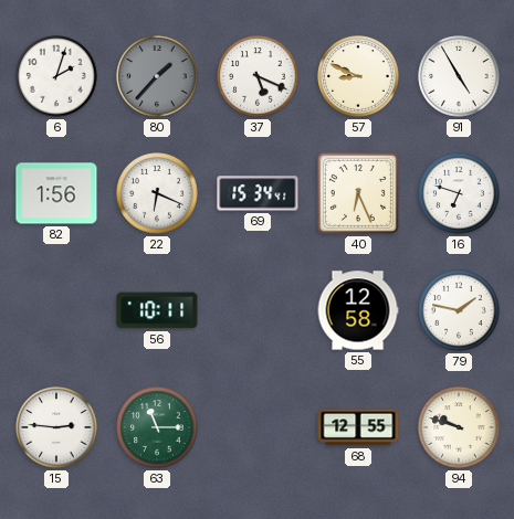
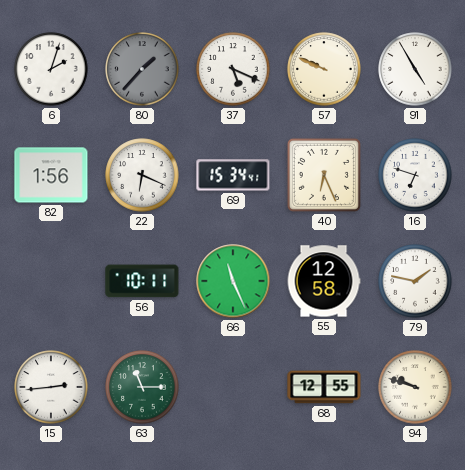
57: 8:49 -> 9:49 (324, 69)
66: none -> 11:26 (233, 281)
15: 2:46 -> 2:44 (51, 387)
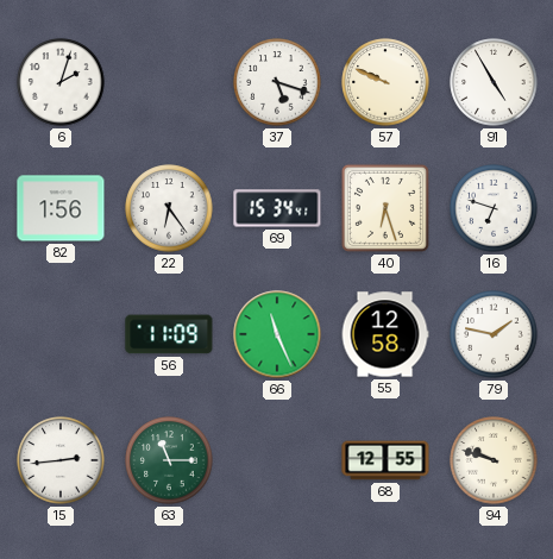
80: 1:37 -> none (142, 69)
37: 5:19 -> 5:18 (277, 82)
22: 6:19 -> 6:24 (169, 208)
40: 6:26 -> 6:27 (385, 208)
56: 10:11 -> 11:09 (169, 334)
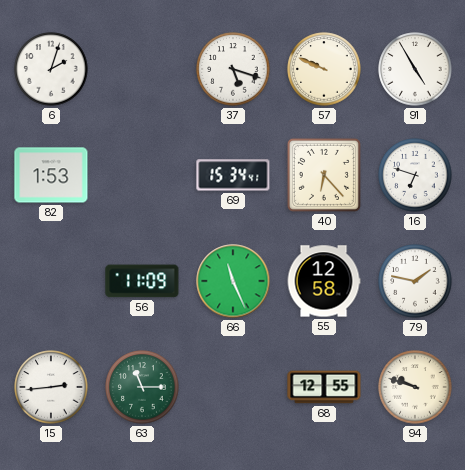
82: 1:56 -> 1:53 (51, 175)
22: 6:24 -> none (169, 208)
40: 6:27 -> 6:23 (324, 175)
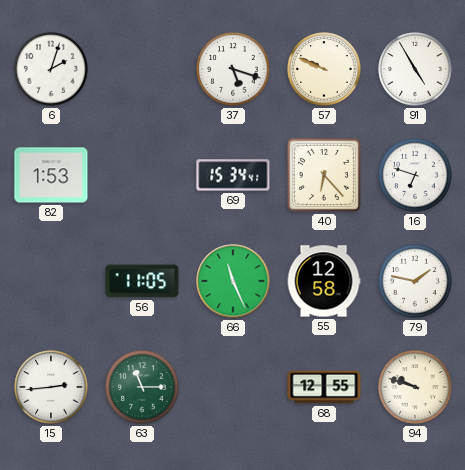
56: 11:09 -> 11:05 (142, 281)
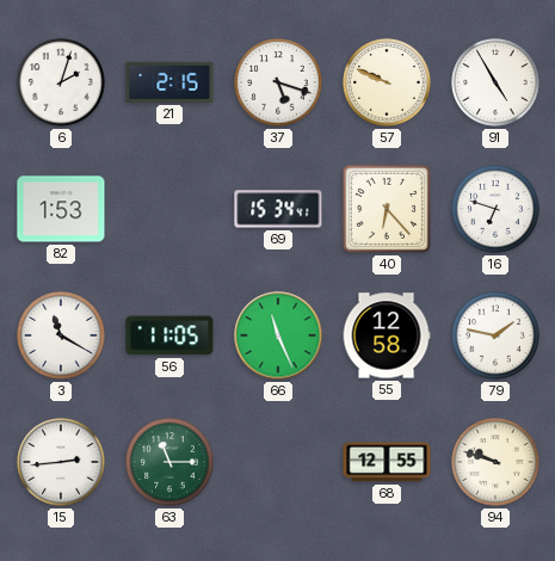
21: none -> 2:15 (169, 82)
3: none -> 11:20 (61, 335)
